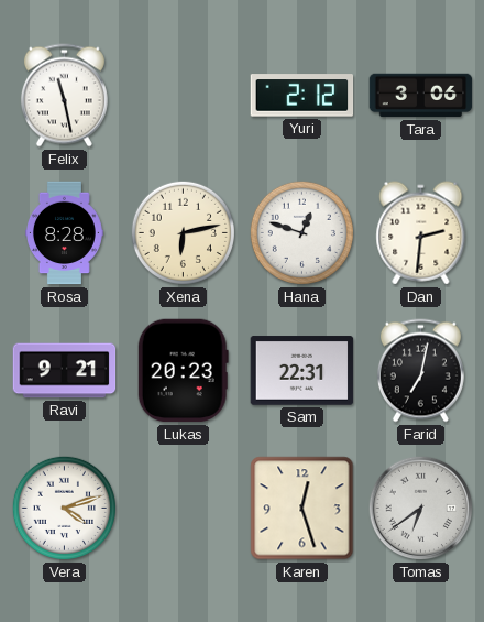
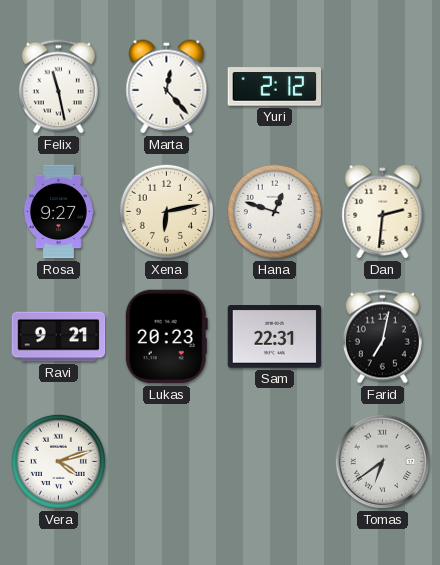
Marta: none -> 12:23 (167, 87)
Tara: 3:06 -> none (421, 96)
Rosa: 8:28 -> 9:27 (58, 212)
Karen: 12:27 -> none (302, 509)
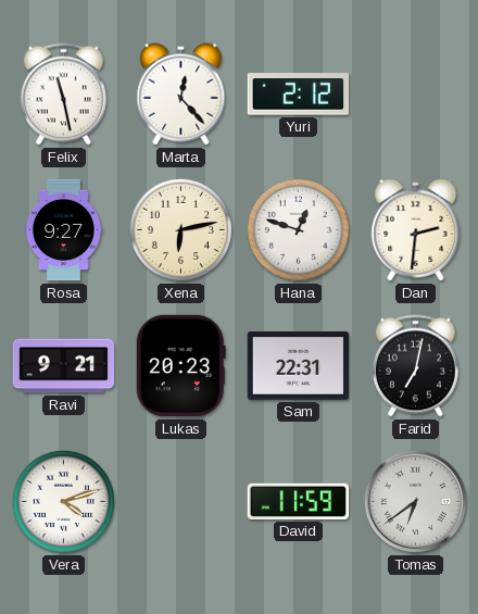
David: none -> 11:59 (299, 501)
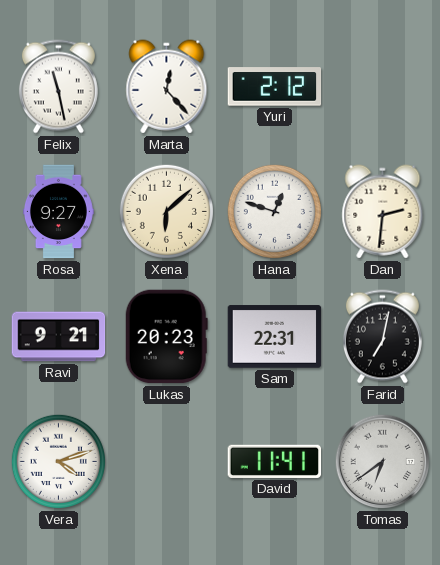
Xena: 6:13 -> 6:08 (166, 211)
David: 11:59 -> 11:41 (275, 461)
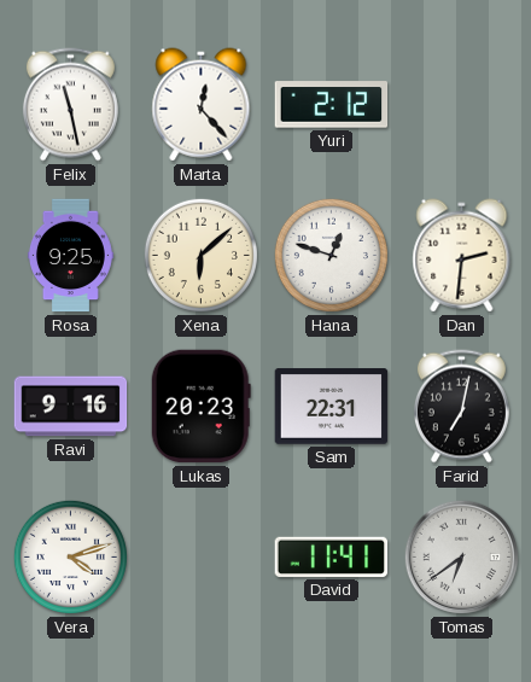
Rosa: 9:27 -> 9:25 (70, 256)
Ravi: 9:21 -> 9:16 (71, 407)
